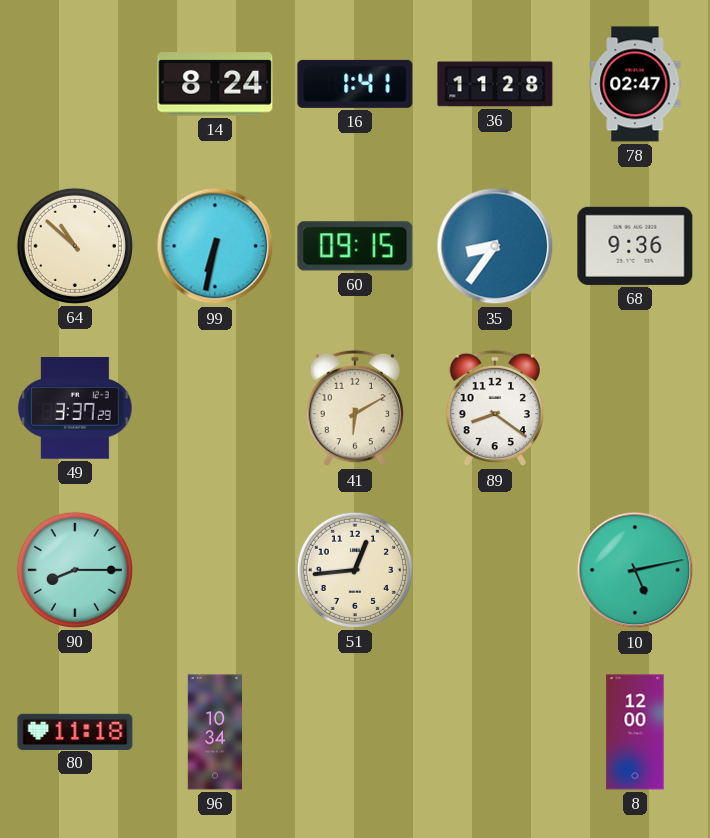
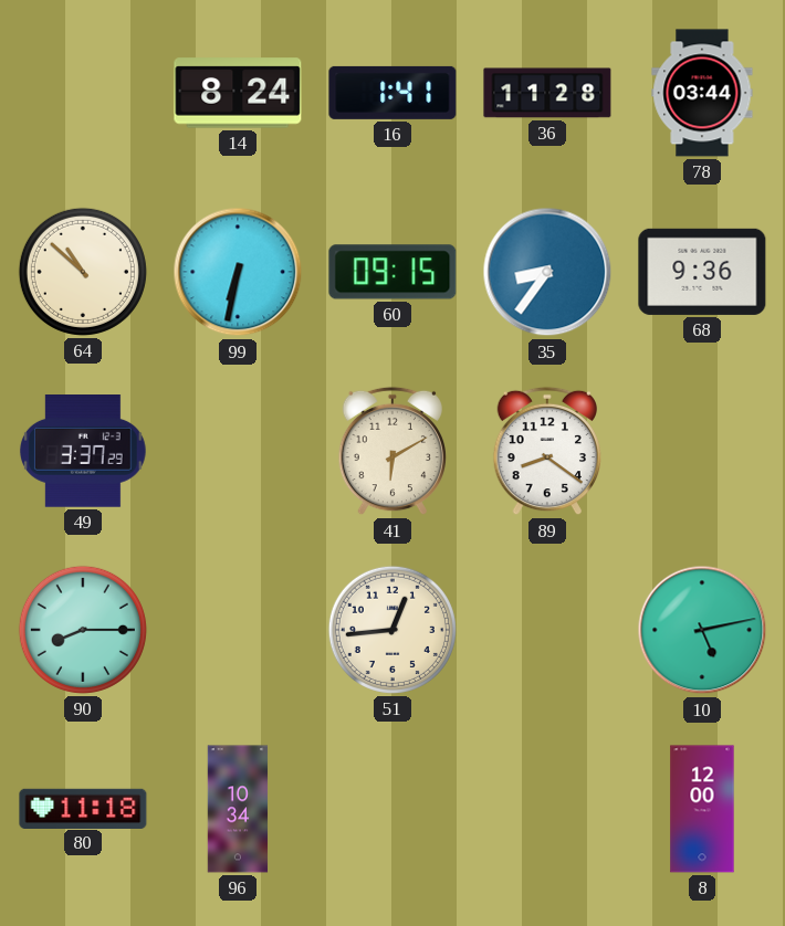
78: 02:47 -> 03:44 (702, 93)
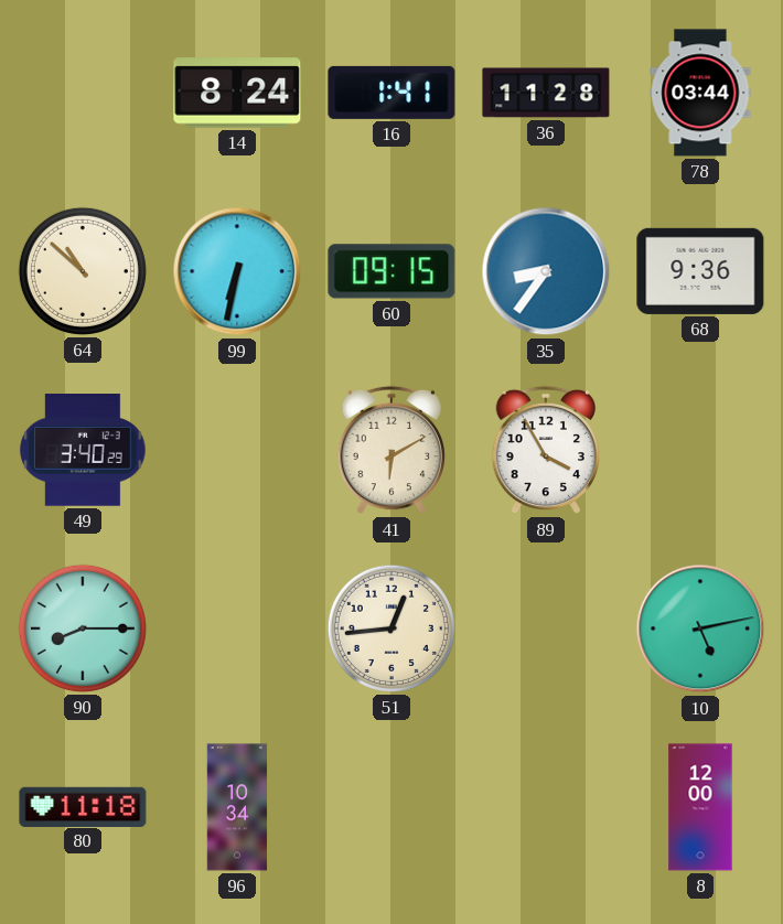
49: 3:37 -> 3:40 (83, 451)
89: 8:21 -> 3:55 (545, 450)
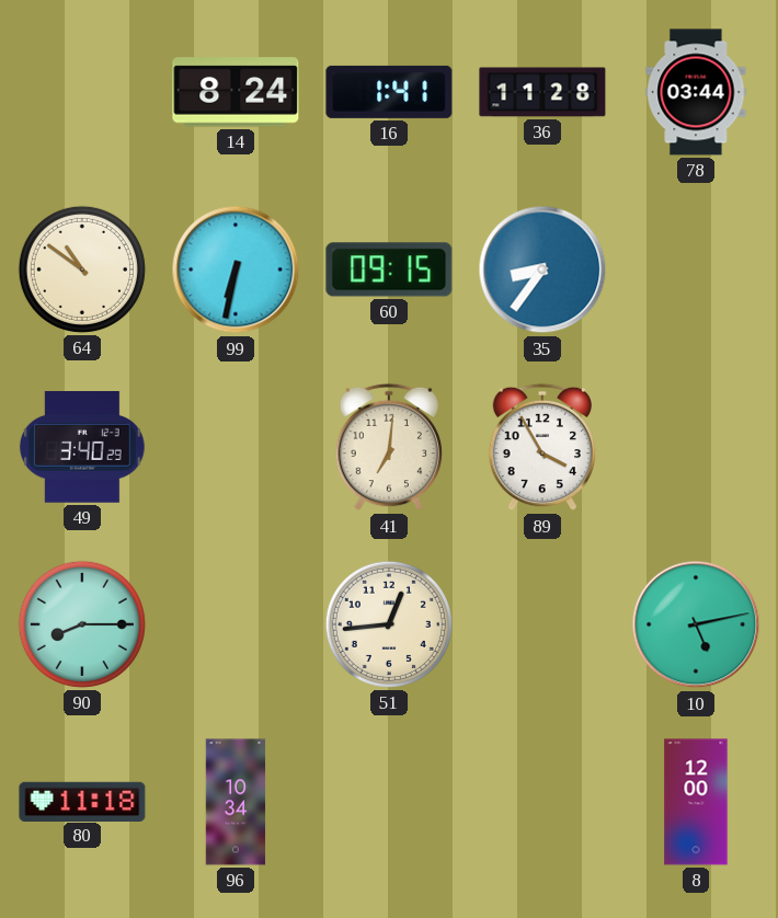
64: 10:52 -> 10:51 (82, 269)
68: 9:36 -> none (700, 271)
41: 6:10 -> 7:01 (388, 447)
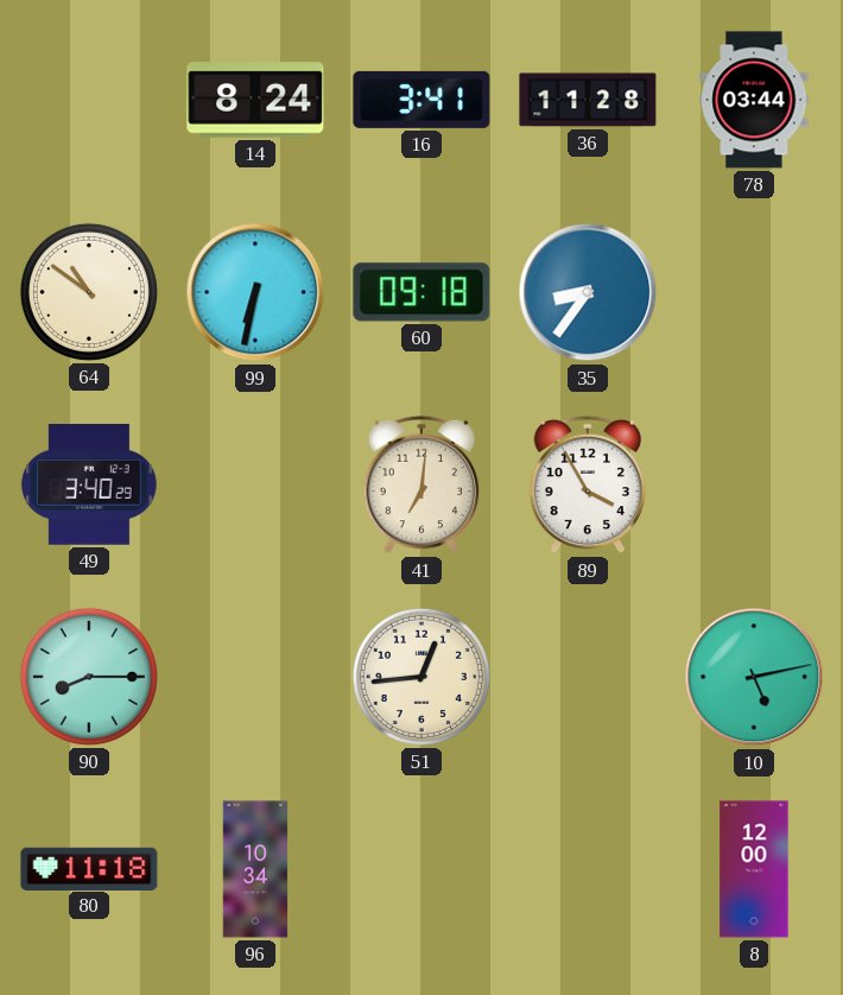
16: 1:41 -> 3:41 (421, 100)
60: 09:15 -> 09:18 (421, 292)
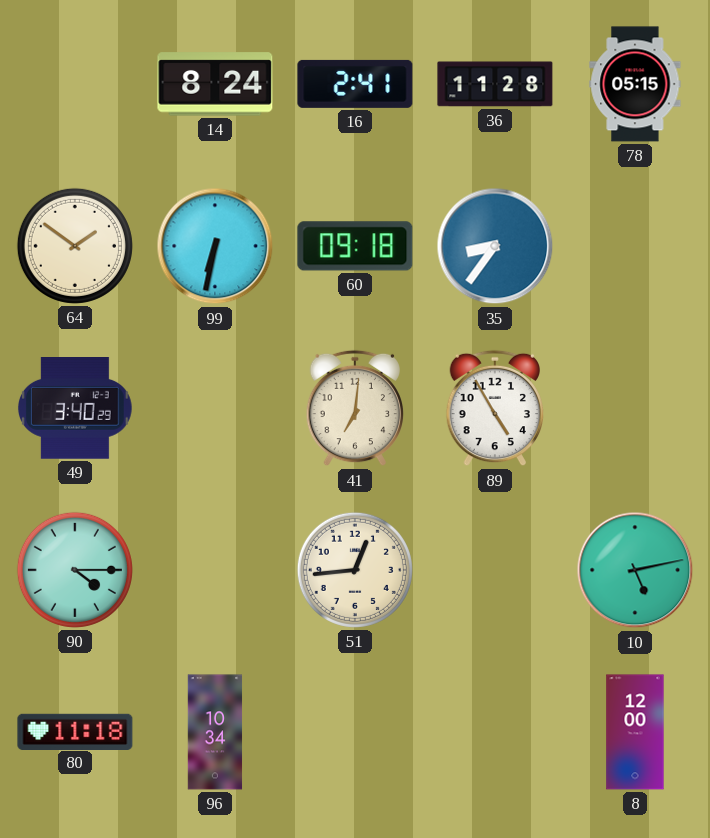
16: 3:41 -> 2:41 (355, 84)
78: 03:44 -> 05:15 (635, 84)
64: 10:51 -> 1:51 (75, 246)
89: 3:55 -> 4:55 (494, 408)
90: 8:15 -> 4:15 (75, 570)
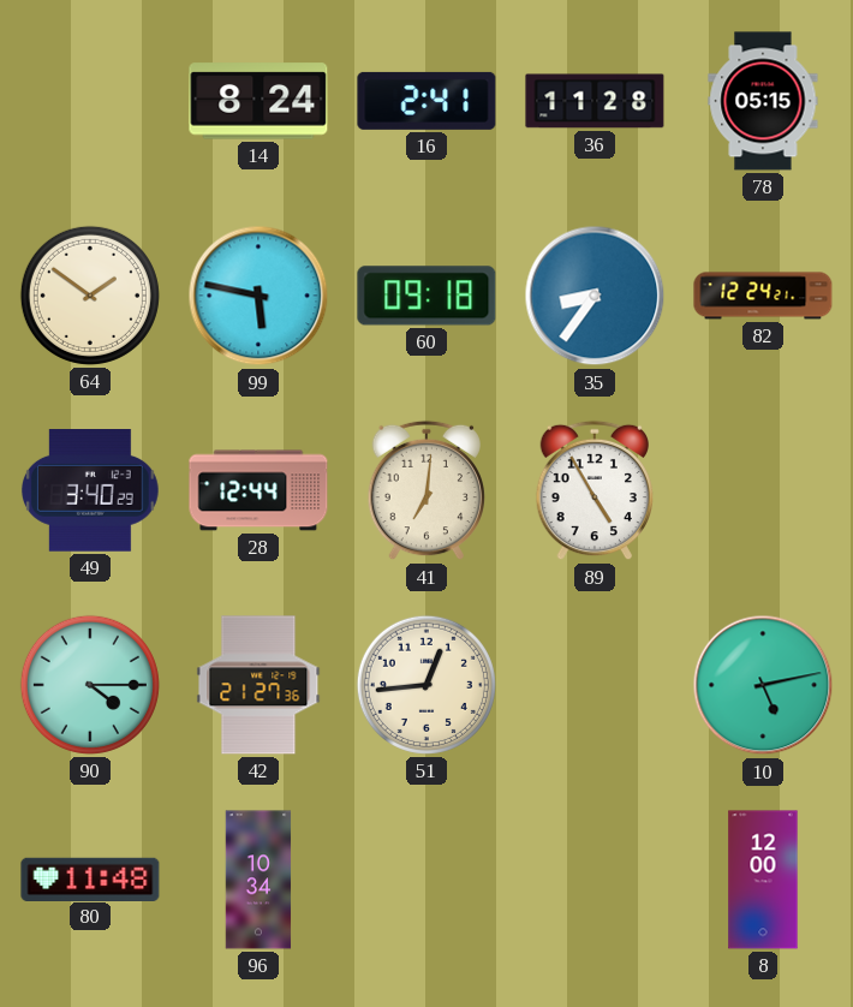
99: 6:32 -> 5:47 (258, 296)
82: none -> 12:24 (763, 296)
28: none -> 12:44 (258, 490)
42: none -> 21:27 (258, 685)
80: 11:18 -> 11:48 (90, 878)
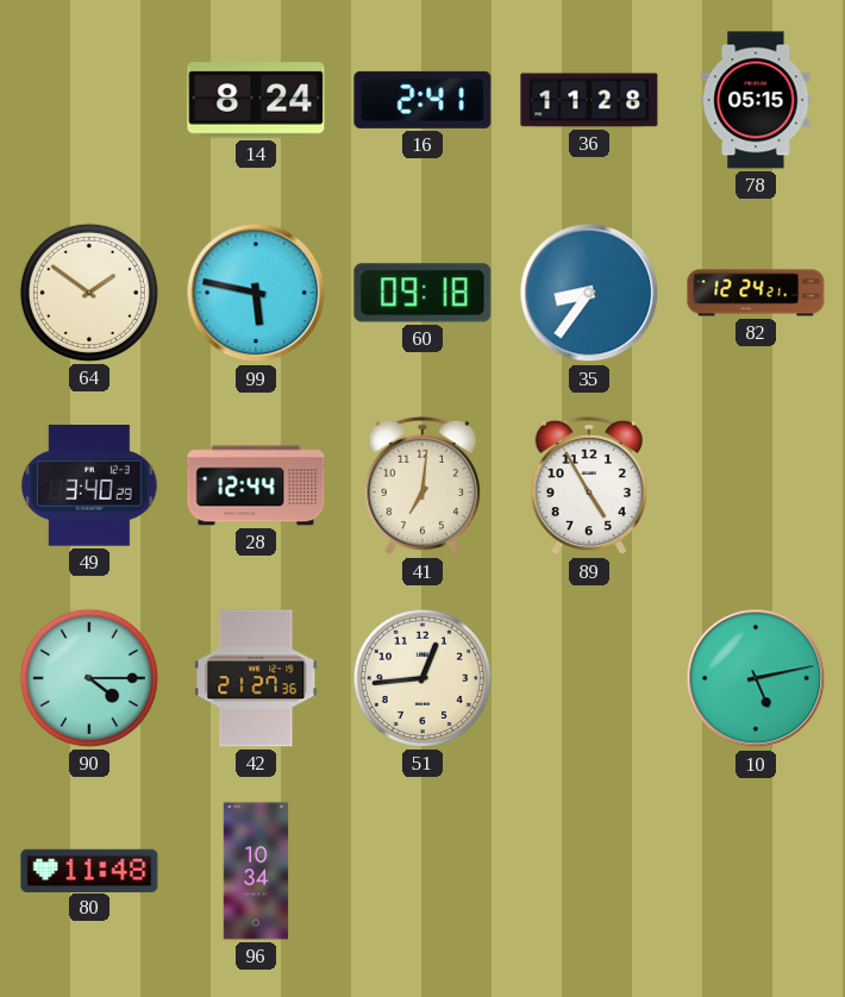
8: 12:00 -> none (763, 880)
